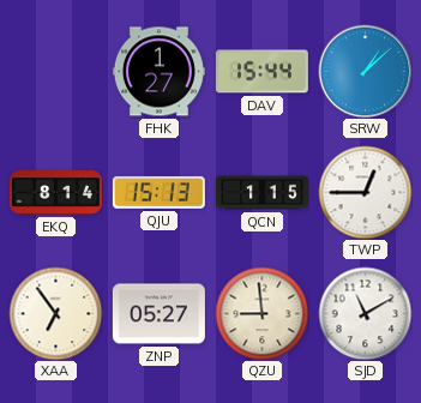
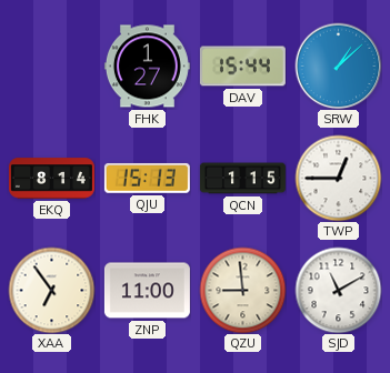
ZNP: 05:27 -> 11:00 (147, 291)
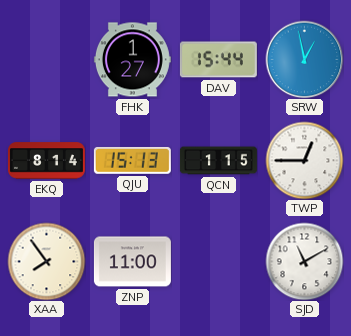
SRW: 1:08 -> 12:58 (304, 59)
XAA: 6:54 -> 7:54 (46, 261)
QZU: 8:59 -> none (242, 290)
